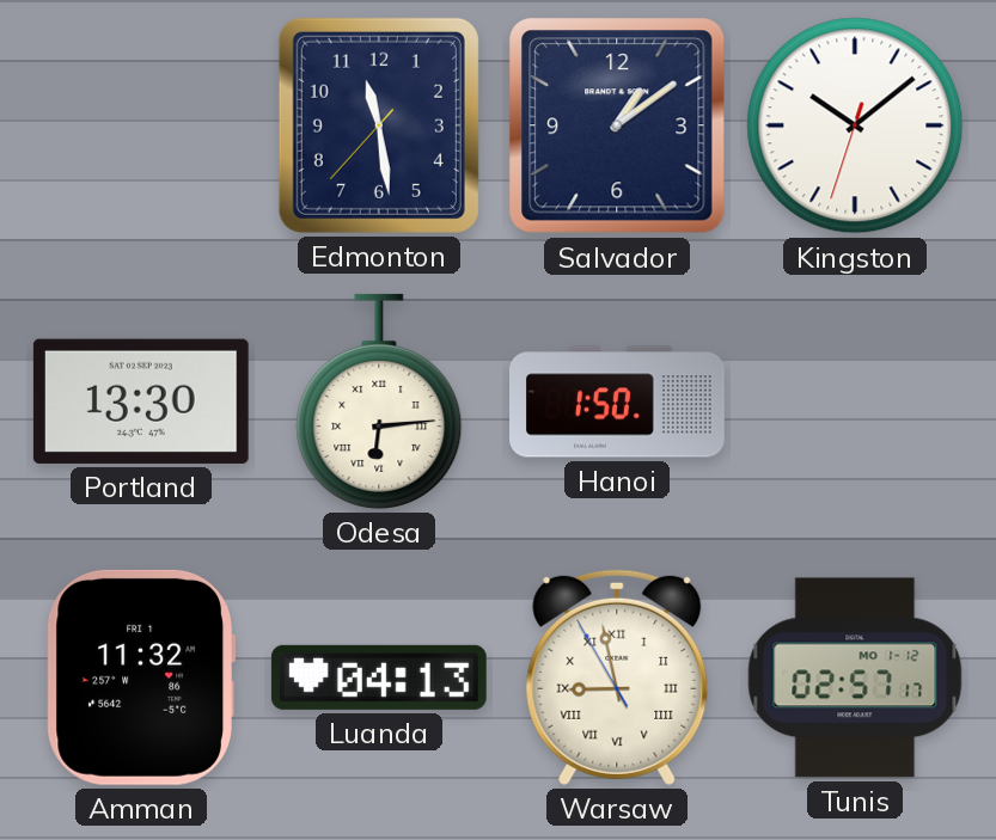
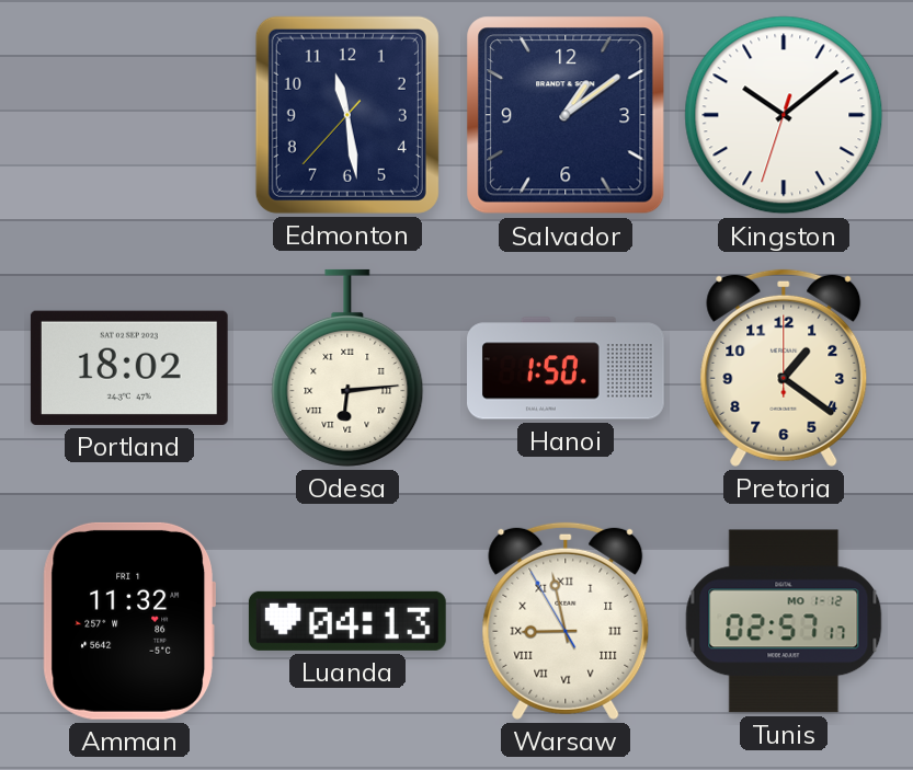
Portland: 13:30 -> 18:02 (129, 368)
Pretoria: none -> 1:21 (784, 368)
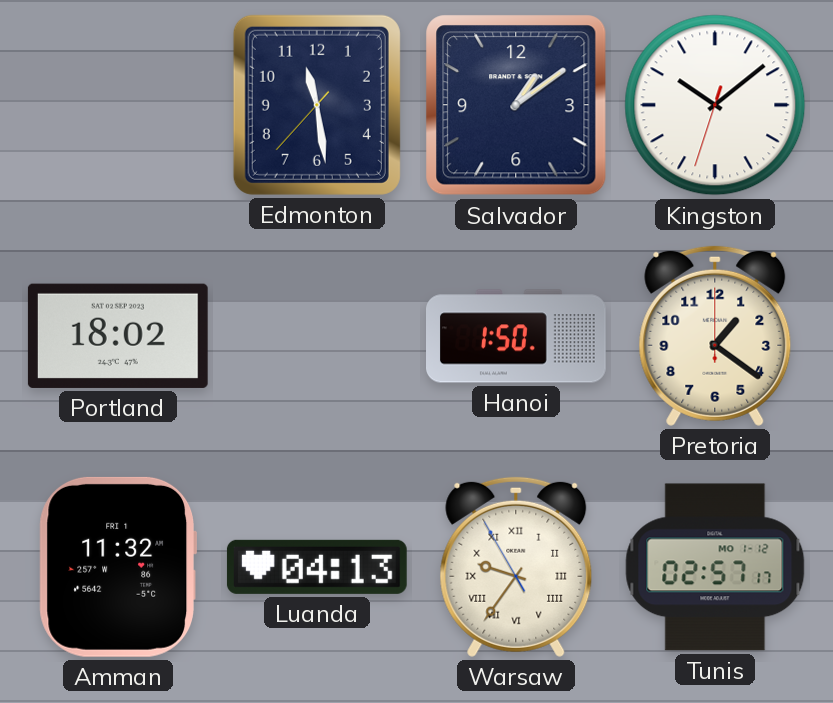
Odesa: 6:14 -> none (347, 368)
Warsaw: 8:57 -> 9:35 (516, 567)
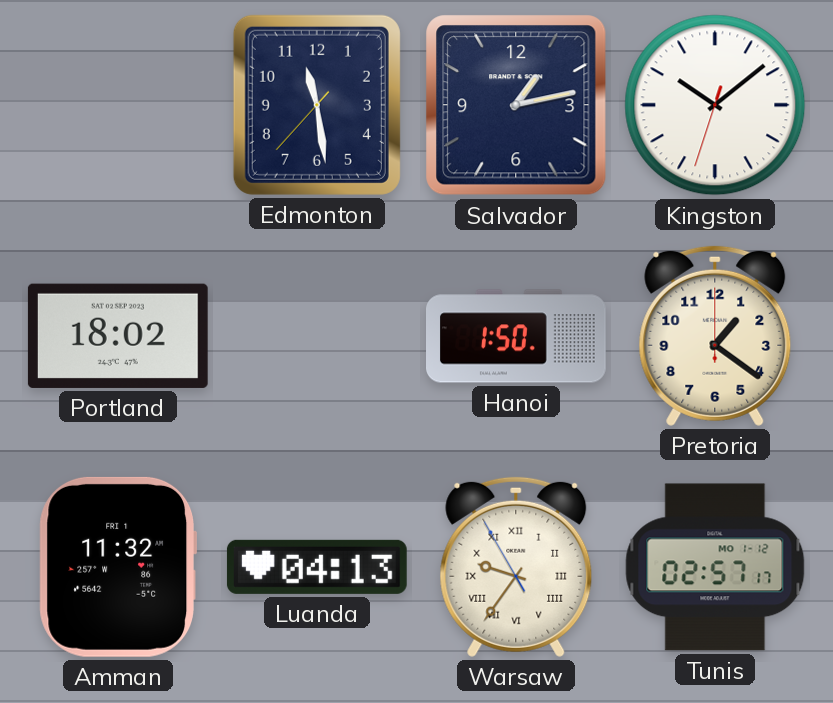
Salvador: 1:09 -> 1:13 (516, 105)
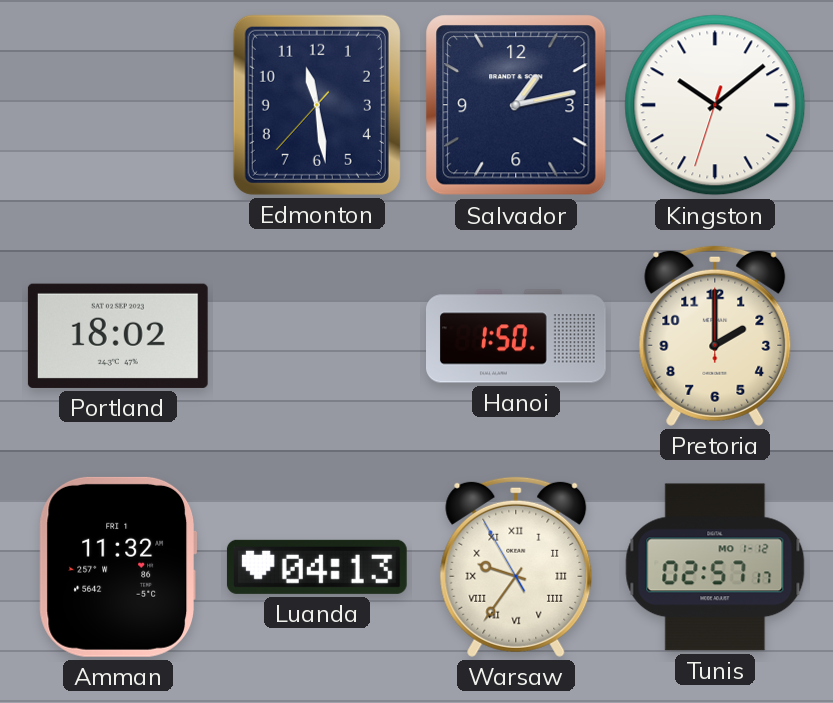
Pretoria: 1:21 -> 2:00 (715, 336)
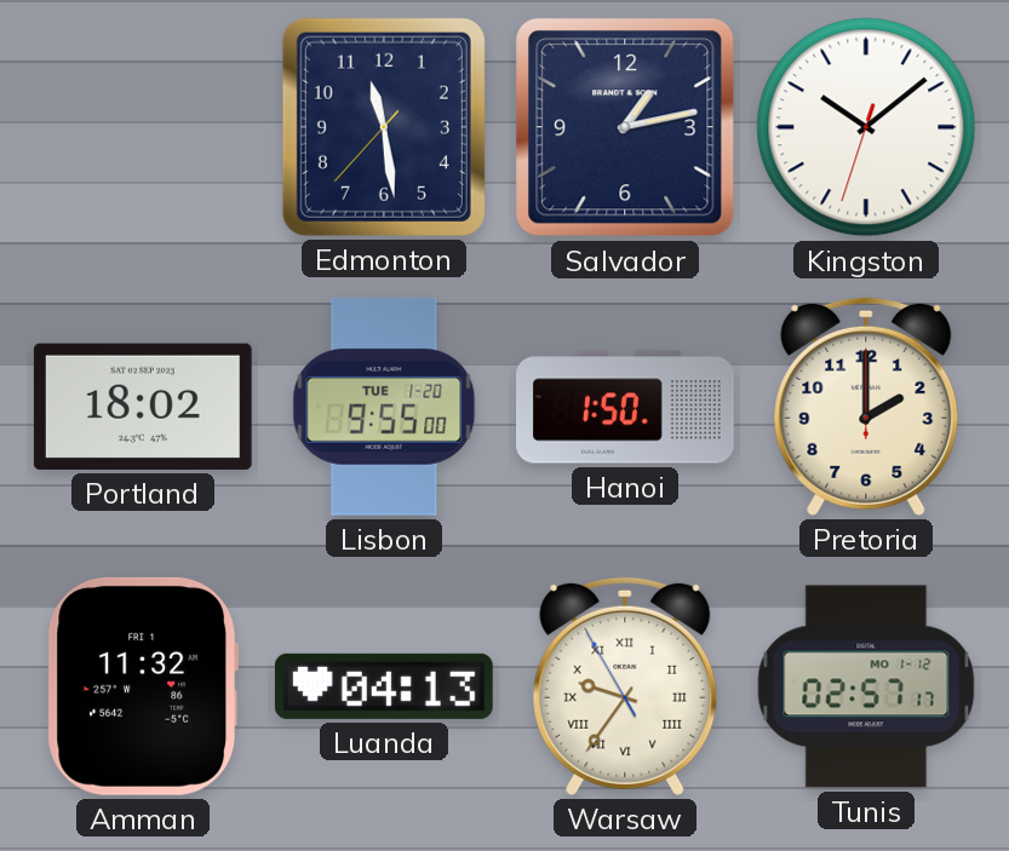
Lisbon: none -> 9:55 (384, 407)
